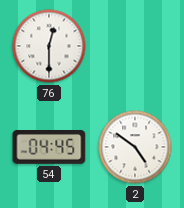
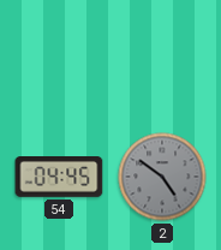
76: 12:30 -> none (49, 46)
2 dial: white -> grey (162, 177)
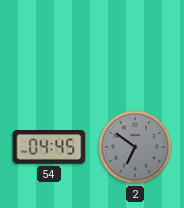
2: 4:51 -> 6:51 (135, 147)
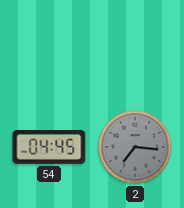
2: 6:51 -> 7:16 (135, 147)
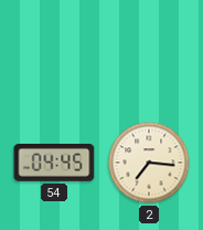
2 dial: grey -> cream (149, 163)
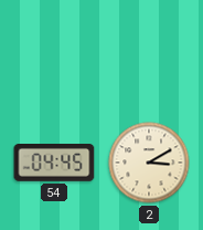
2: 7:16 -> 3:10 (149, 163)
